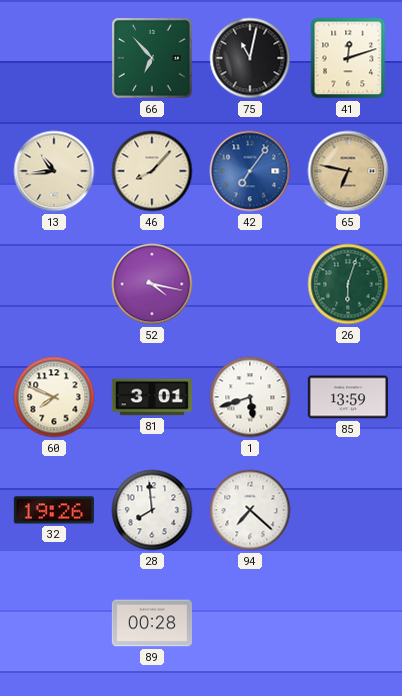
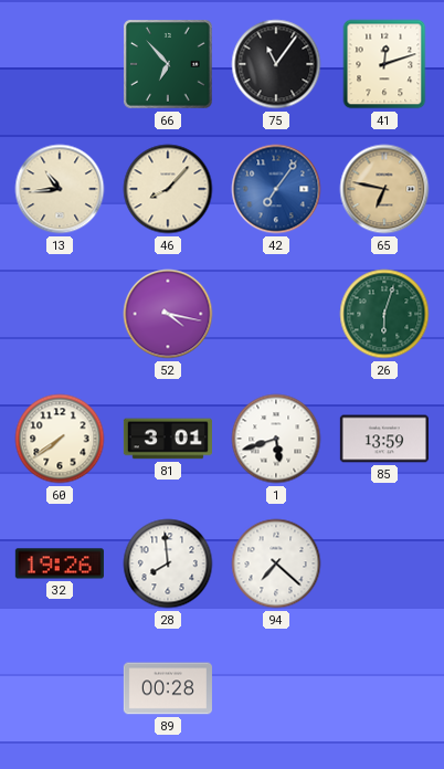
75: 11:02 -> 11:06 (276, 64)
60: 7:49 -> 7:39 (60, 439)
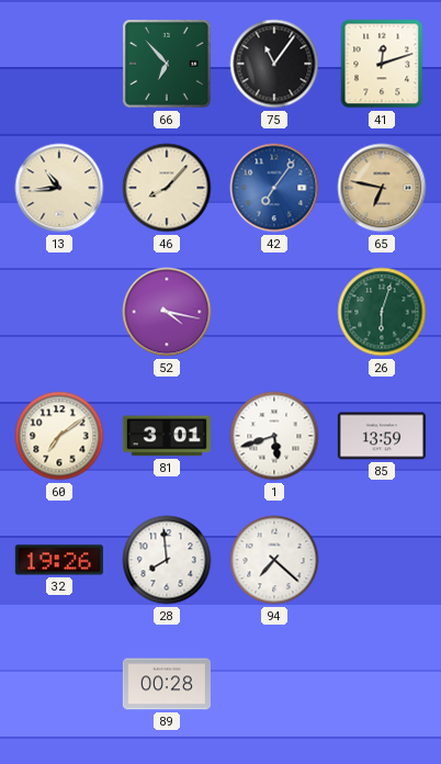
60: 7:39 -> 7:09 (59, 436)
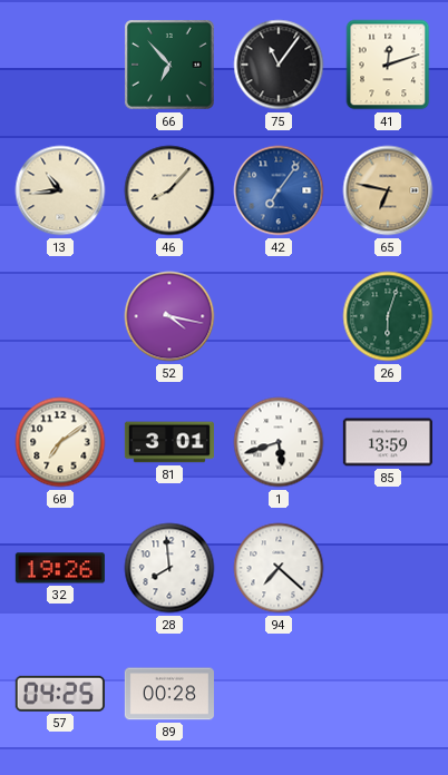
57: none -> 04:25 (60, 694)
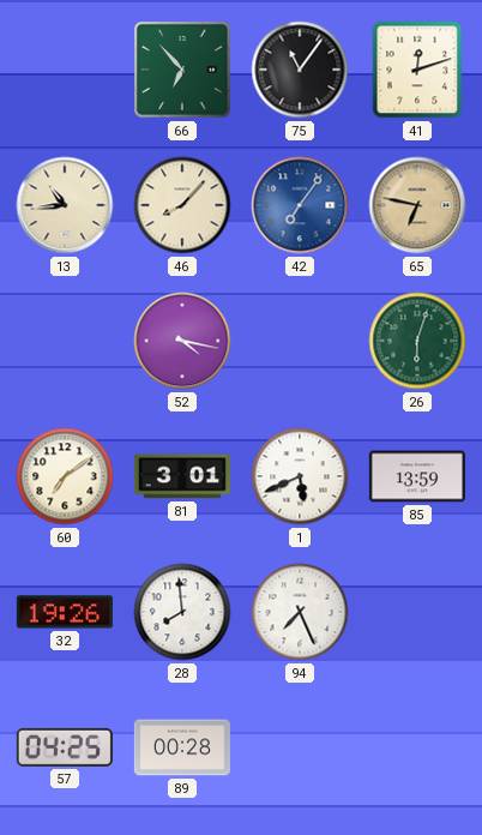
1: 5:42 -> 5:41 (300, 476)
94: 7:22 -> 7:26 (300, 612)
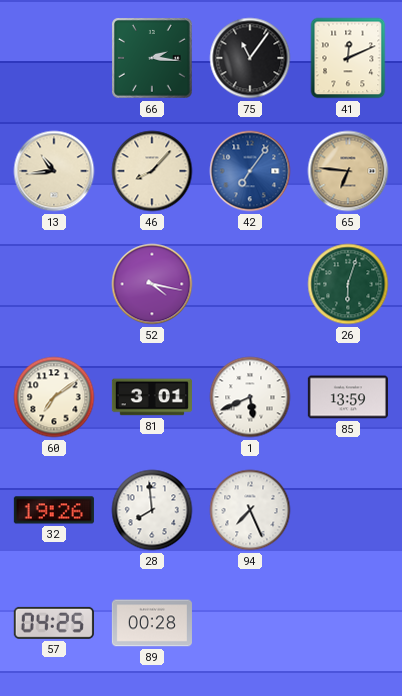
66: 6:53 -> 2:16 (152, 58)
41: 12:12 -> 12:11 (348, 58)
65: 6:47 -> 6:46 (348, 171)
